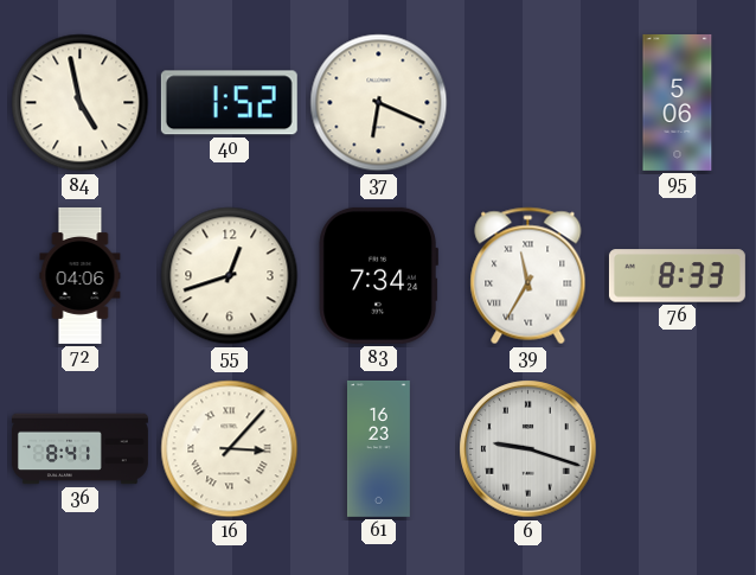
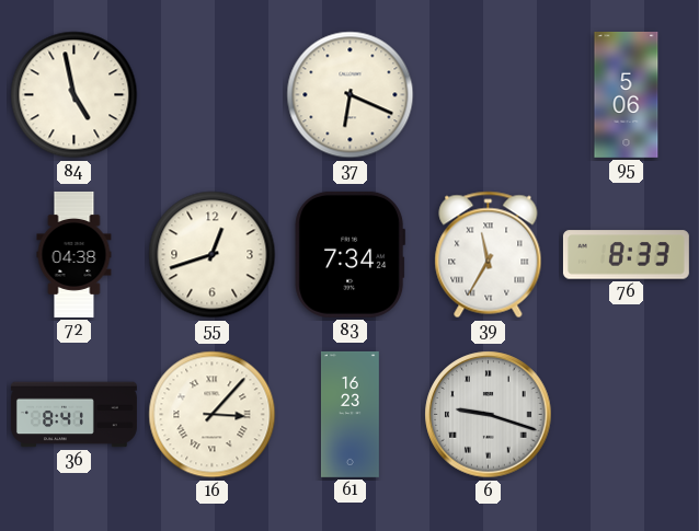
40: 1:52 -> none (229, 103)
72: 04:06 -> 04:38 (75, 254)
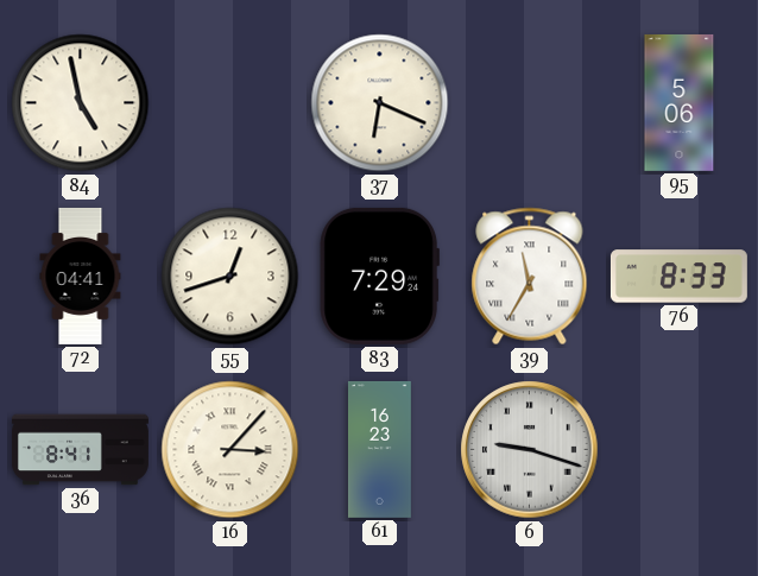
72: 04:38 -> 04:41 (81, 276)
83: 7:34 -> 7:29 (379, 276)
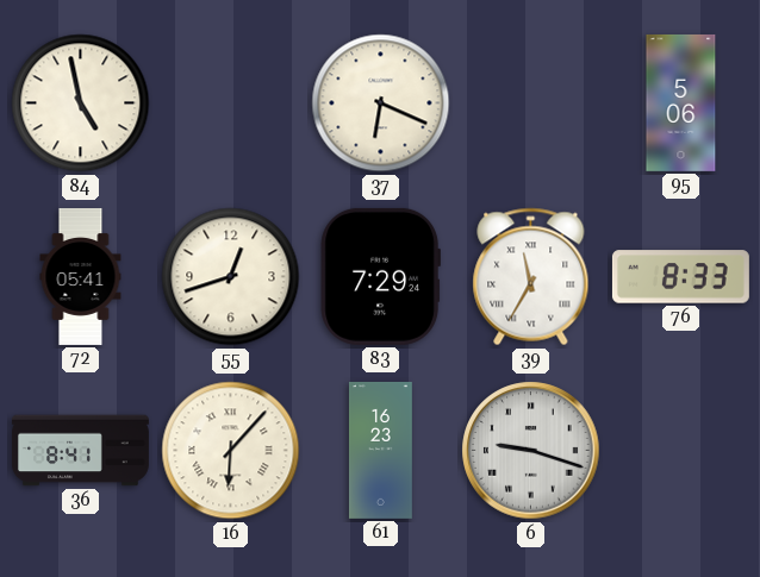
72: 04:41 -> 05:41 (81, 276)
16: 3:07 -> 6:07 (231, 451)
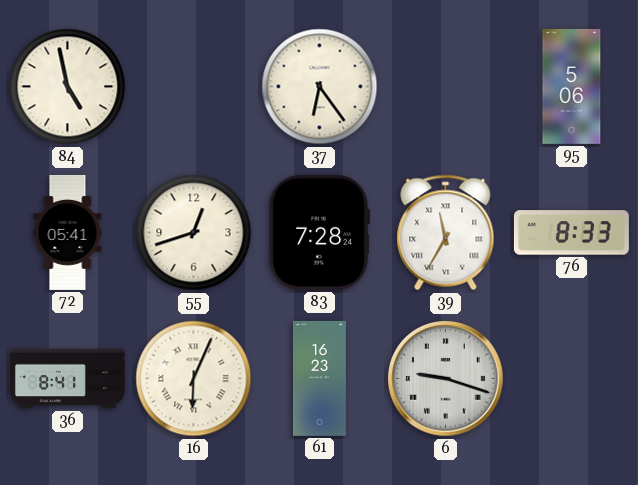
37: 6:19 -> 6:24 (320, 87)
83: 7:29 -> 7:28 (319, 232)
16: 6:07 -> 6:04 (194, 379)
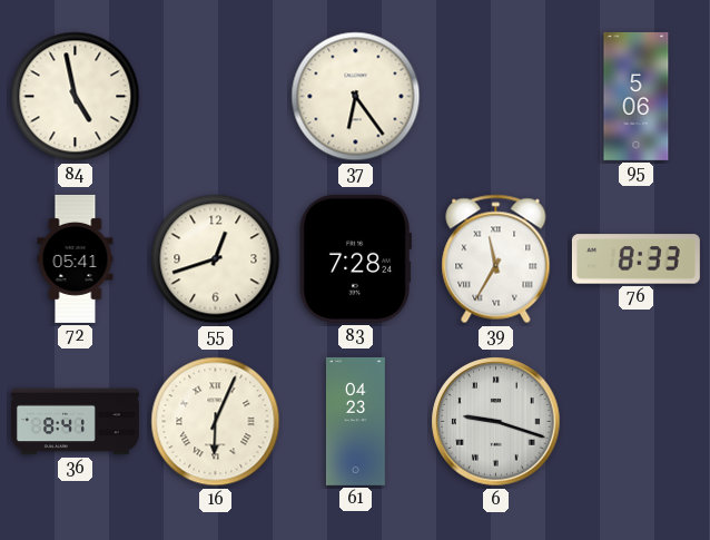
61: 16:23 -> 04:23 (355, 421)
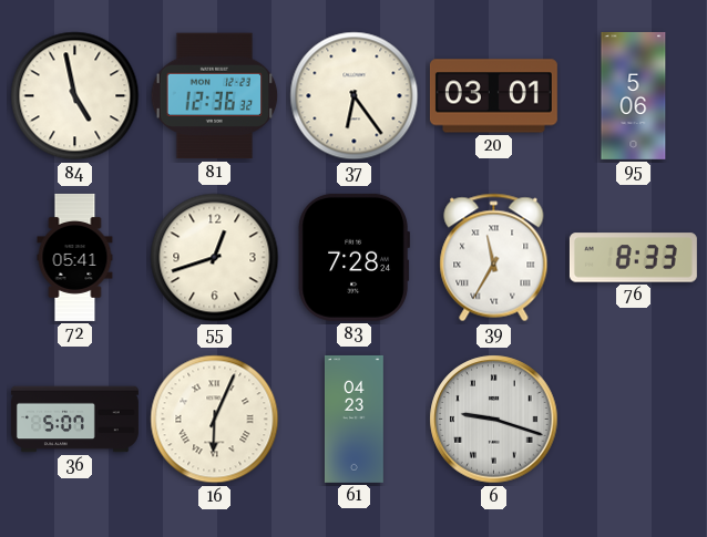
81: none -> 12:36 (215, 96)
20: none -> 03:01 (493, 96)
36: 8:41 -> 5:07 (74, 420)
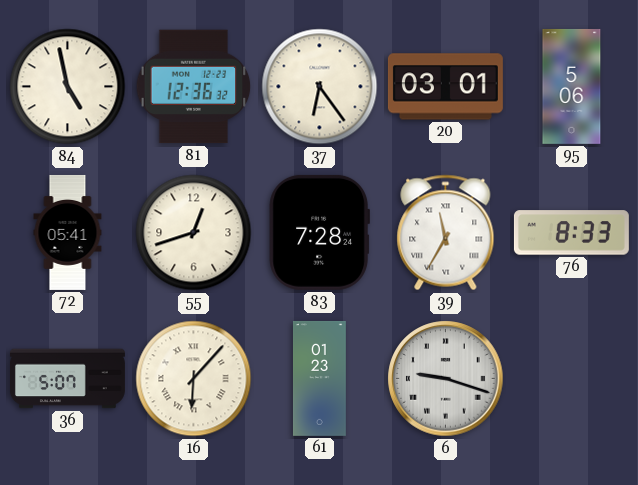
16: 6:04 -> 6:07 (194, 379)
61: 04:23 -> 01:23 (319, 378)
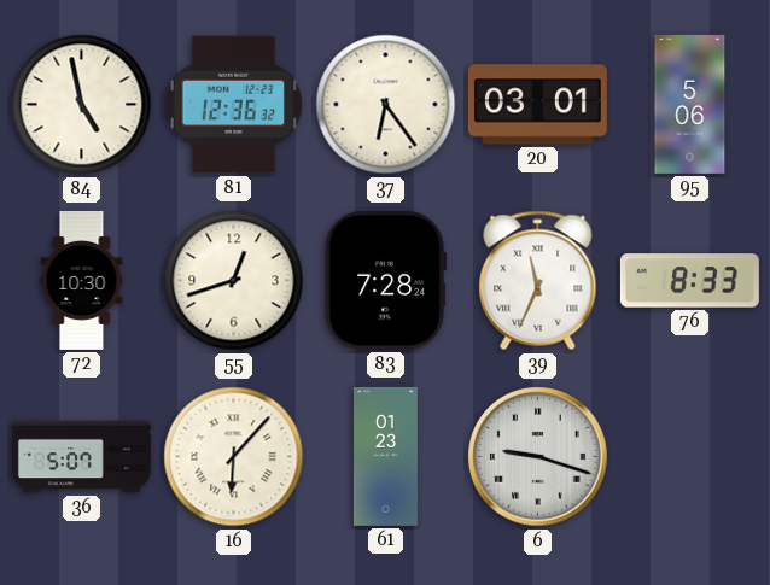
72: 05:41 -> 10:30 (82, 280)
39: 11:35 -> 11:34 (538, 281)
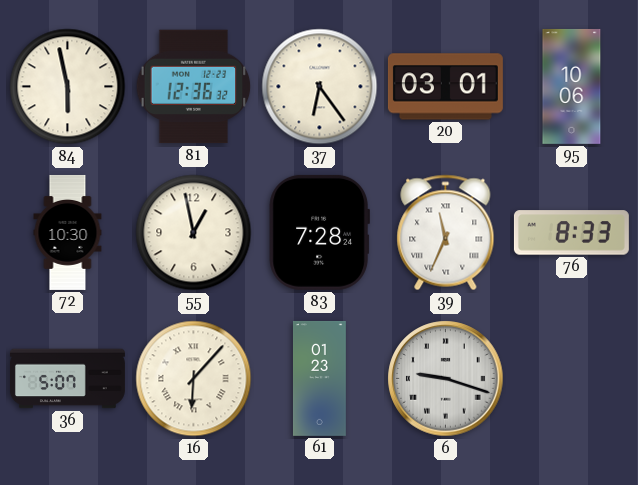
84: 4:58 -> 5:58 (68, 87)
95: 5:06 -> 10:06 (572, 86)
55: 12:42 -> 12:58 (194, 233)
